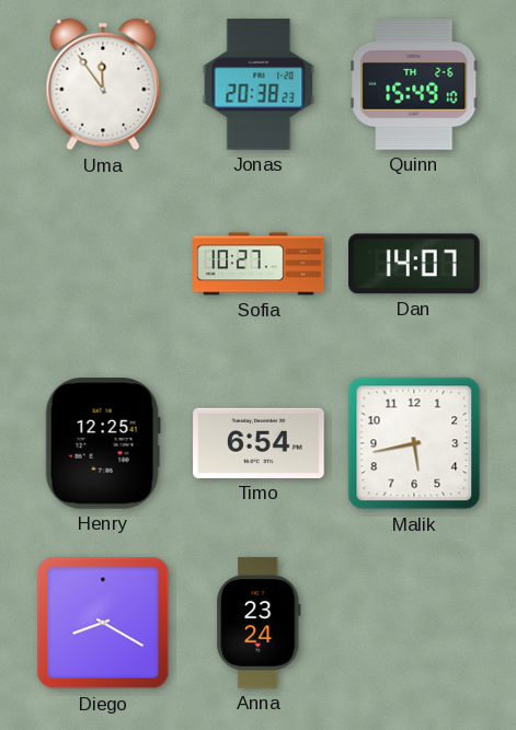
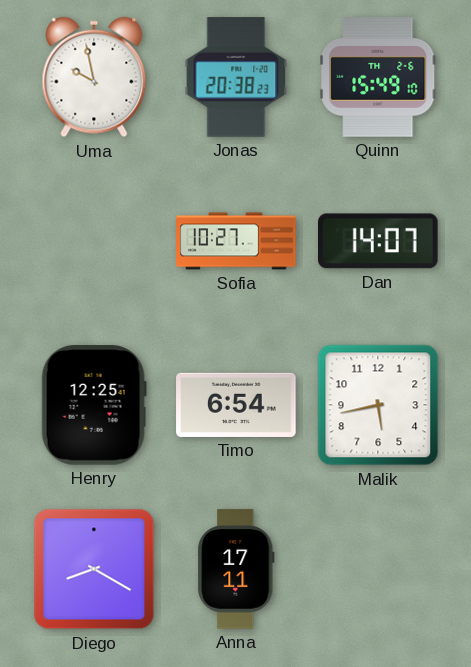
Uma: 11:54 -> 9:58 (94, 77)
Anna: 23:24 -> 17:11 (236, 569)
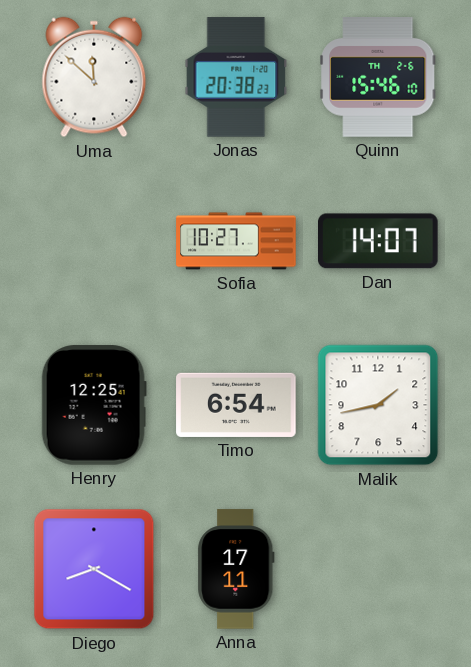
Uma: 9:58 -> 11:52 (94, 77)
Quinn: 15:49 -> 15:46 (378, 77)
Malik: 5:43 -> 1:43 (378, 405)
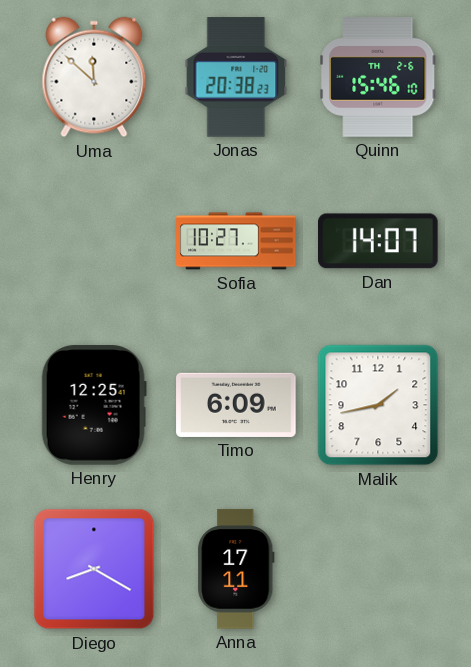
Timo: 6:54 -> 6:09 (236, 405)
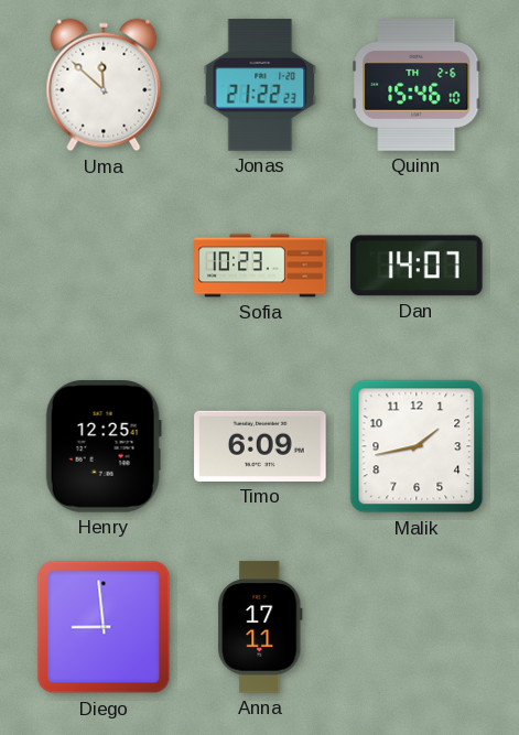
Jonas: 20:38 -> 21:22 (260, 85)
Sofia: 10:27 -> 10:23 (260, 266)
Diego: 8:20 -> 8:59 (104, 627)
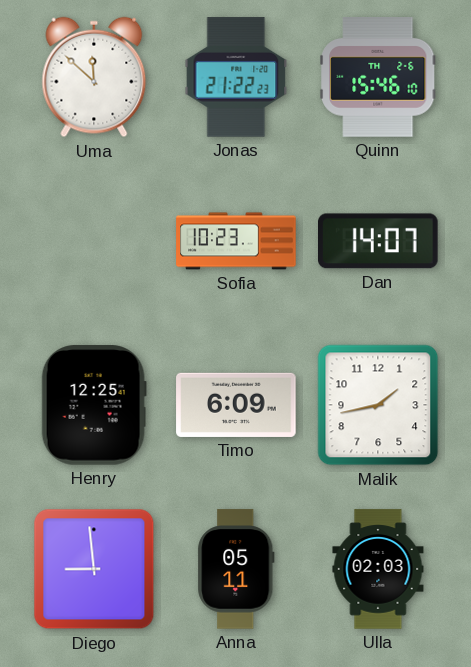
Anna: 17:11 -> 05:11 (236, 569)
Ulla: none -> 02:03 (378, 569)
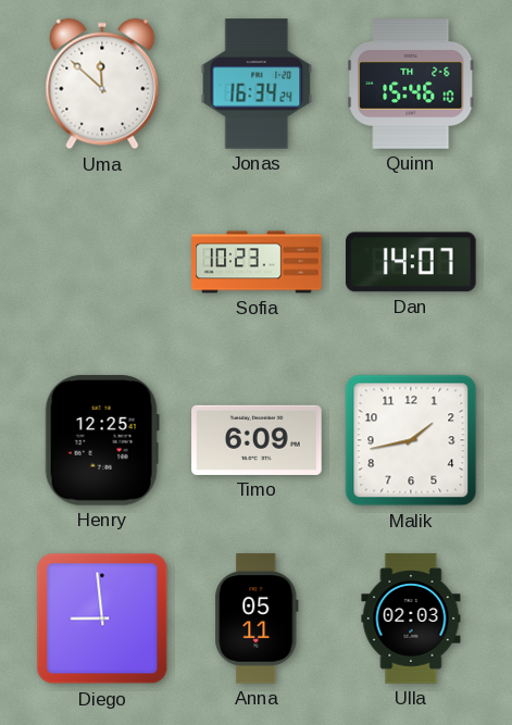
Jonas: 21:22 -> 16:34 (257, 84)
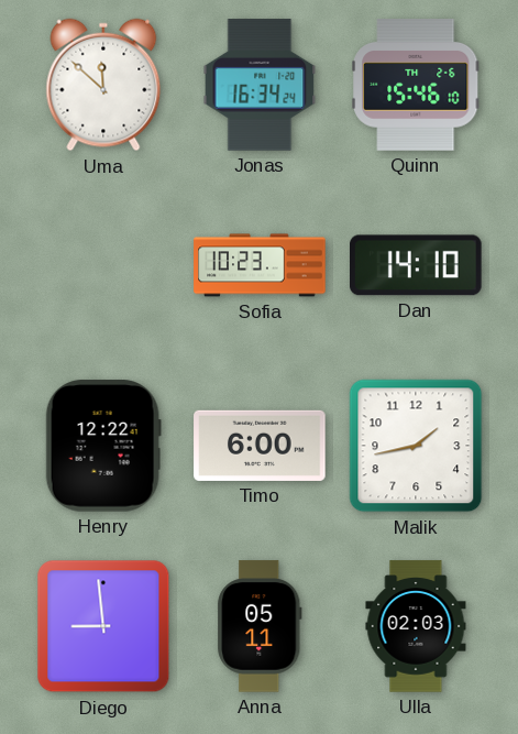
Dan: 14:07 -> 14:10 (417, 265)
Henry: 12:25 -> 12:22 (103, 446)
Timo: 6:09 -> 6:00 (260, 446)
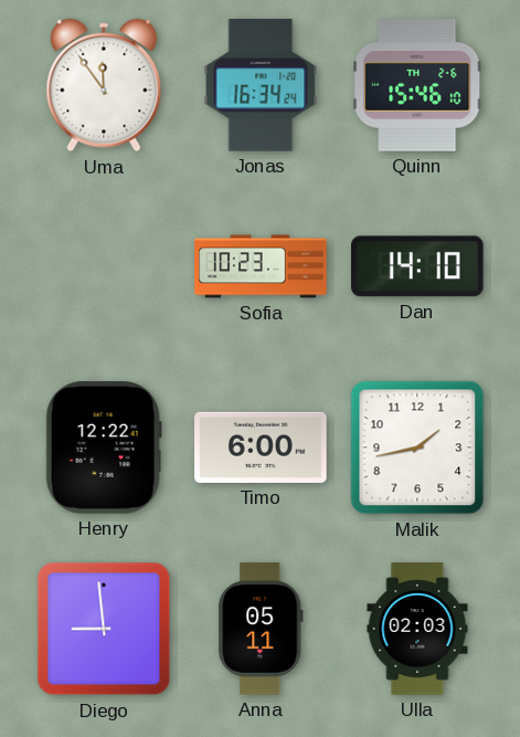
Uma: 11:52 -> 11:54 (104, 85)
